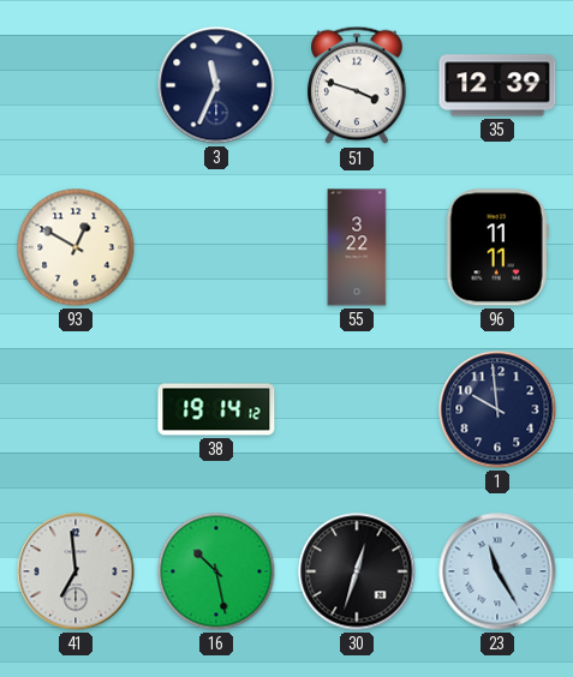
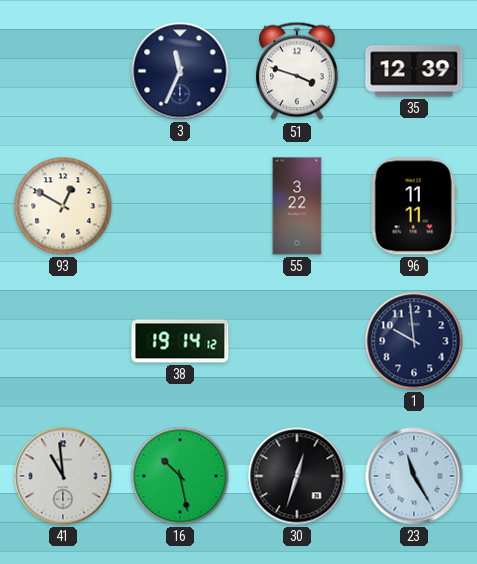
41: 6:59 -> 10:59 (63, 476)
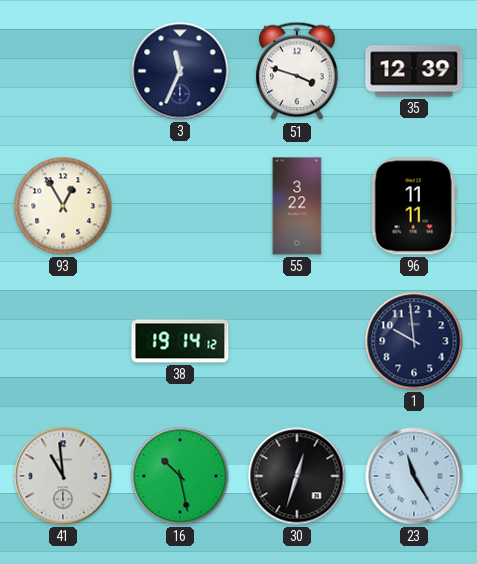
93: 12:50 -> 12:55 (63, 206)
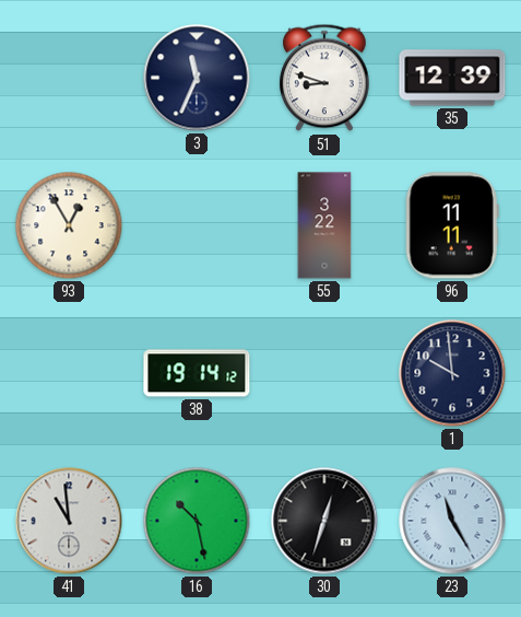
51: 3:48 -> 8:48 (324, 78)
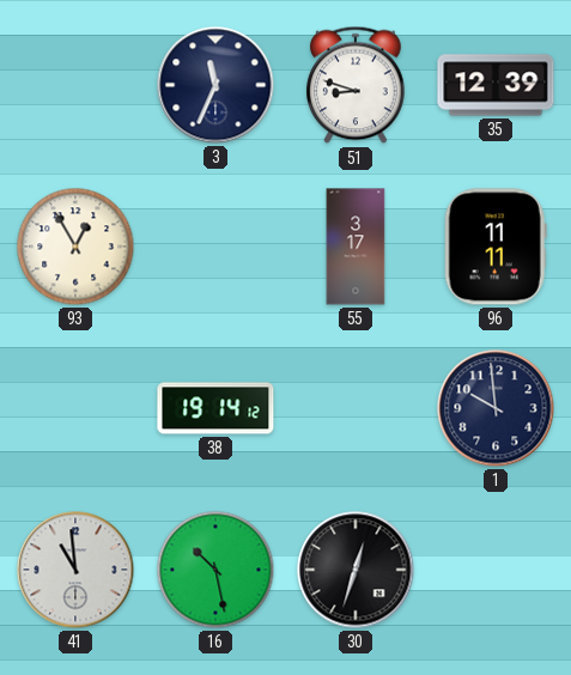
55: 3:22 -> 3:17 (356, 247)
23: 11:25 -> none (452, 521)
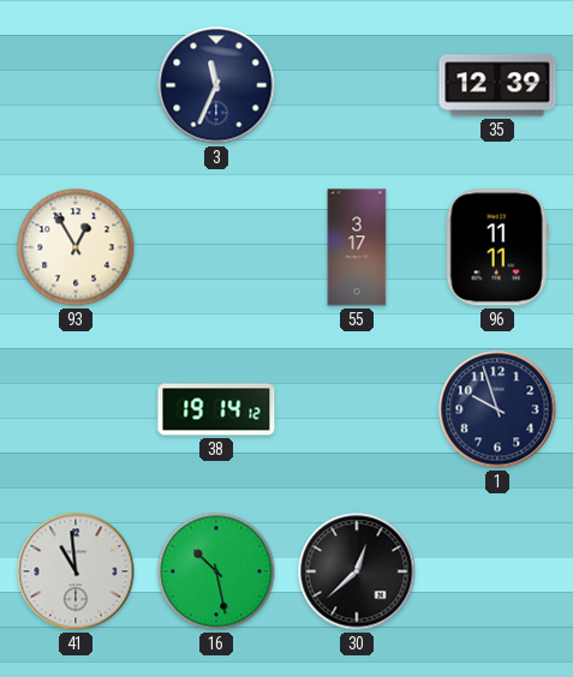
51: 8:48 -> none (356, 85)
1: 9:59 -> 9:57 (497, 409)
30: 12:33 -> 12:38 (357, 571)
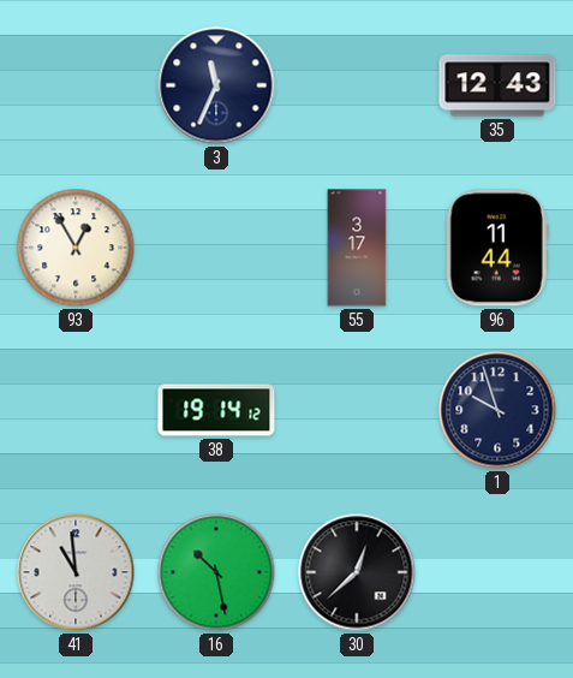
35: 12:39 -> 12:43 (497, 85)
96: 11:11 -> 11:44 (497, 248)
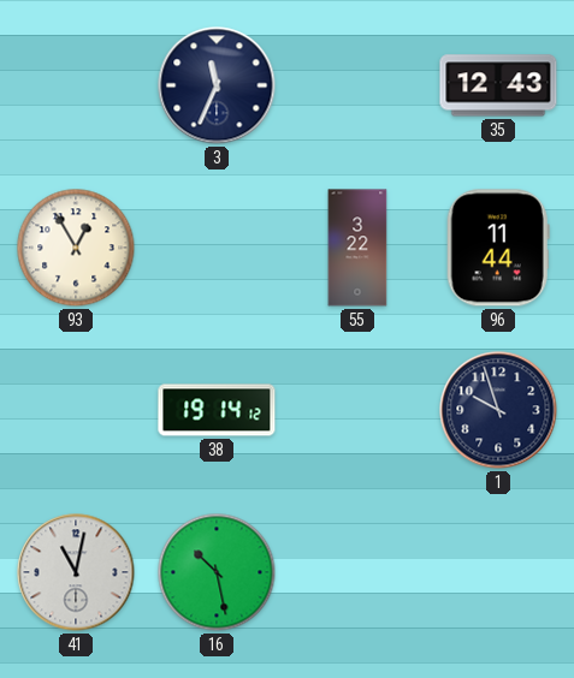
55: 3:17 -> 3:22 (357, 248)
41: 10:59 -> 11:02 (76, 572)
30: 12:38 -> none (357, 572)
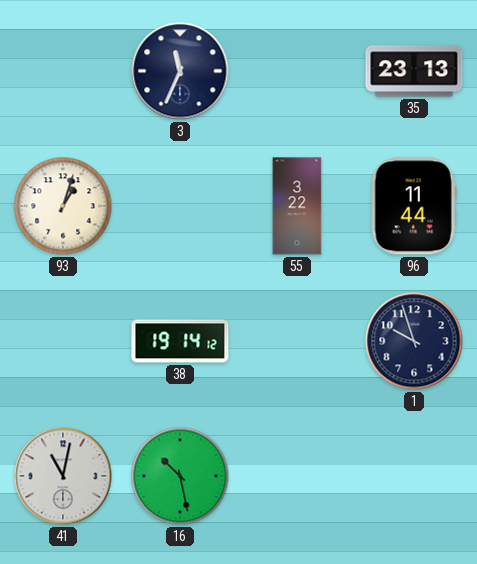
35: 12:43 -> 23:13 (414, 71)
93: 12:55 -> 1:03 (63, 206)
